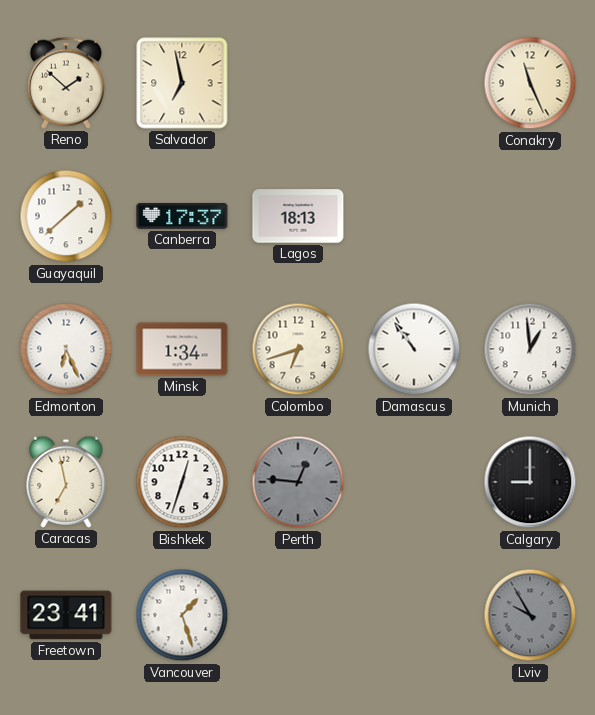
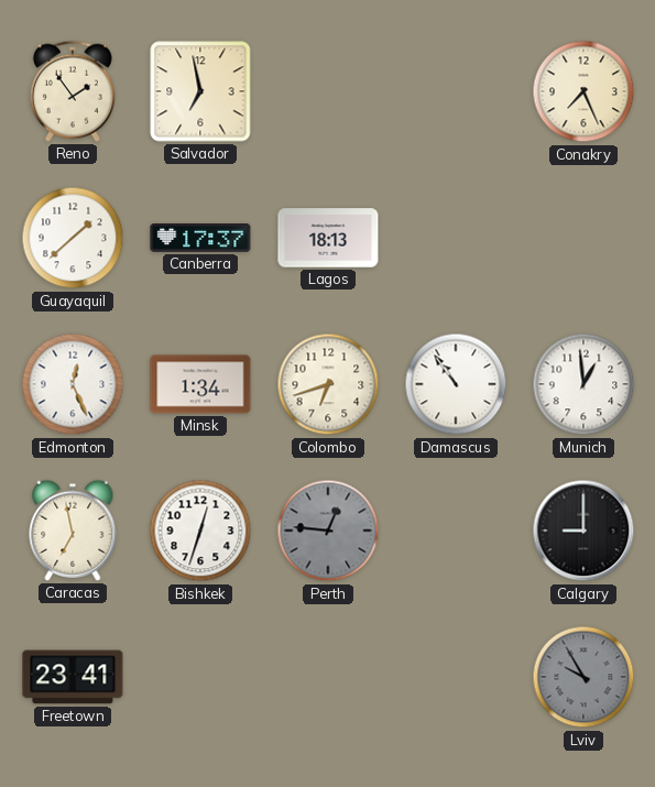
Reno: 1:52 -> 1:54 (73, 91)
Conakry: 11:26 -> 7:26 (583, 91)
Edmonton: 6:26 -> 12:26 (73, 384)
Vancouver: 1:27 -> none (182, 615)
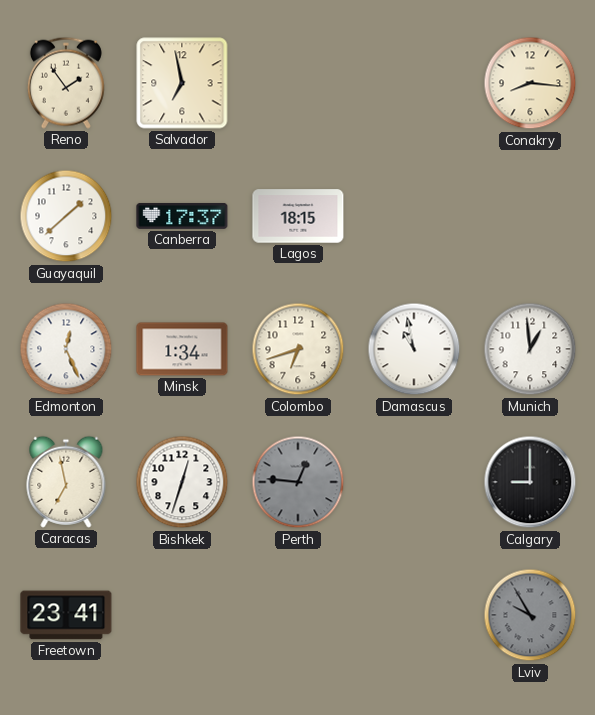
Conakry: 7:26 -> 8:16 (530, 83)
Lagos: 18:13 -> 18:15 (298, 216)
Damascus: 10:54 -> 10:58 (414, 349)
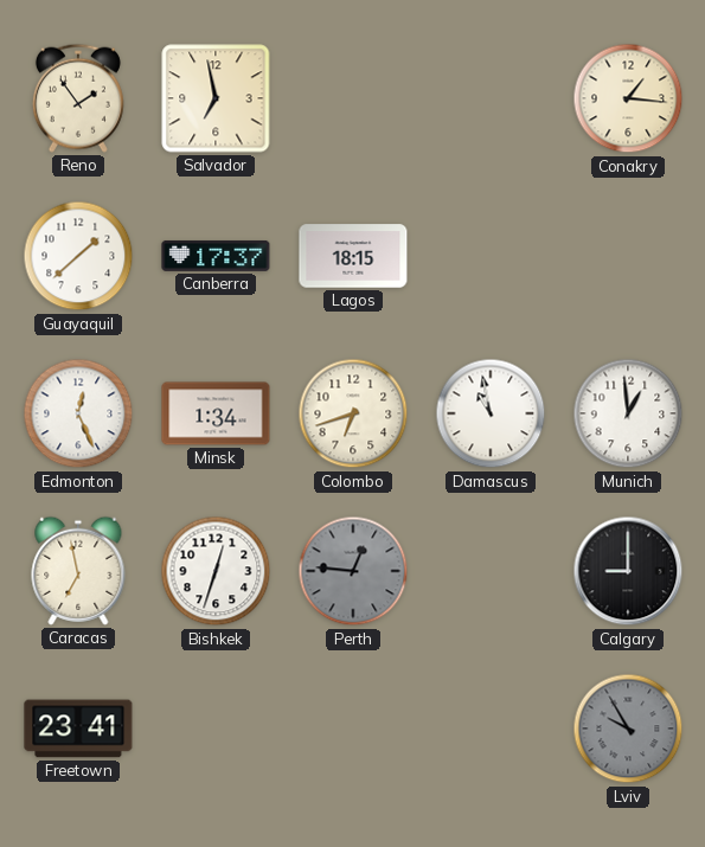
Conakry: 8:16 -> 1:16 (628, 98)
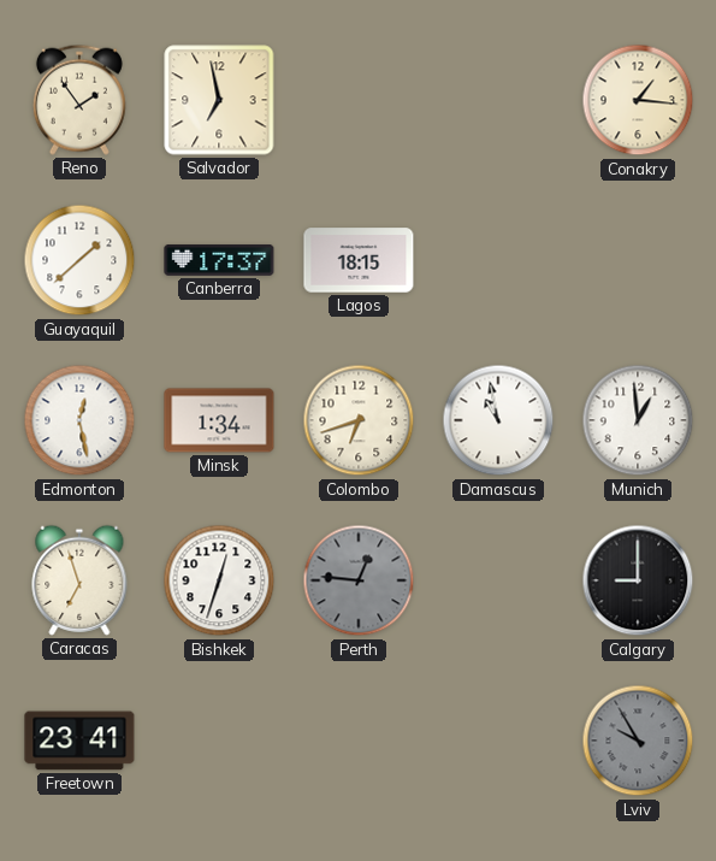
Edmonton: 12:26 -> 12:28 (79, 420)
Caracas: 6:58 -> 6:57 (79, 580)
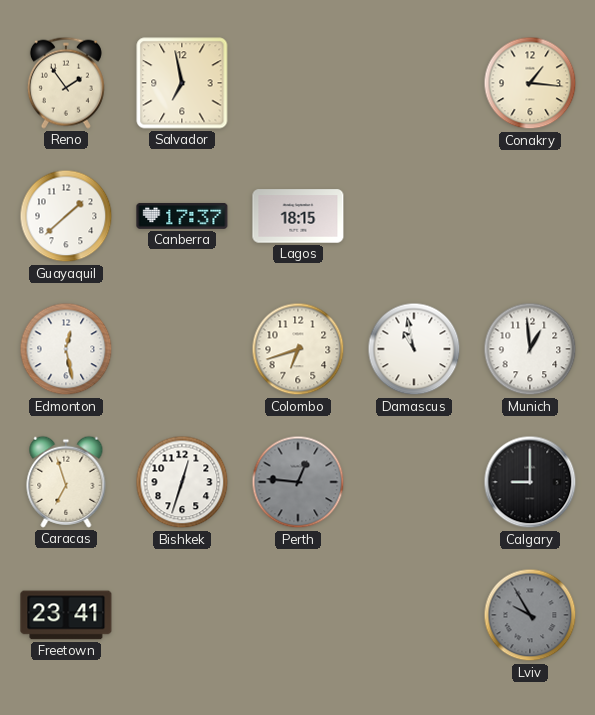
Minsk: 1:34 -> none (219, 420)
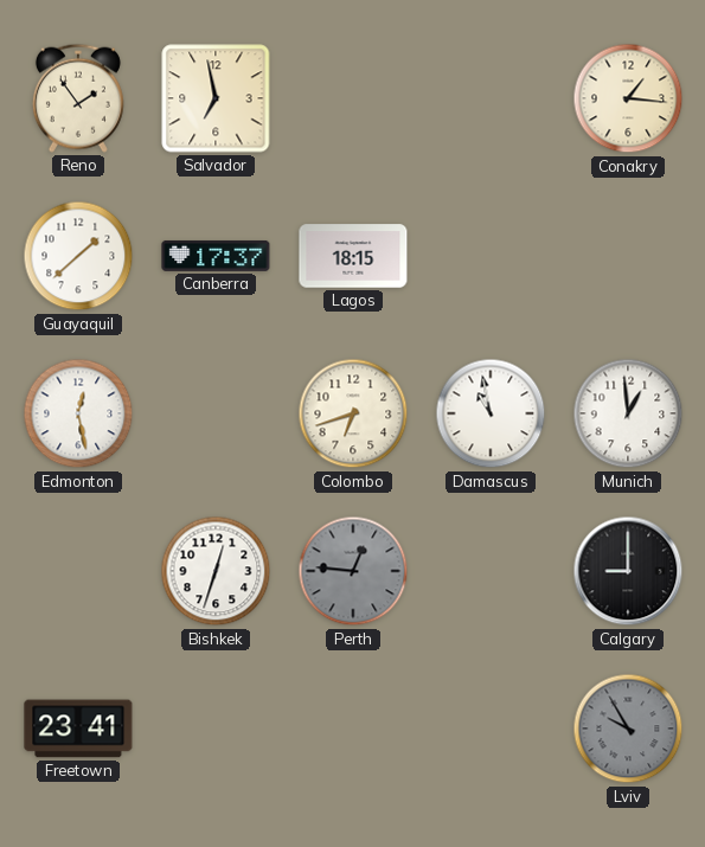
Caracas: 6:57 -> none (66, 482)
